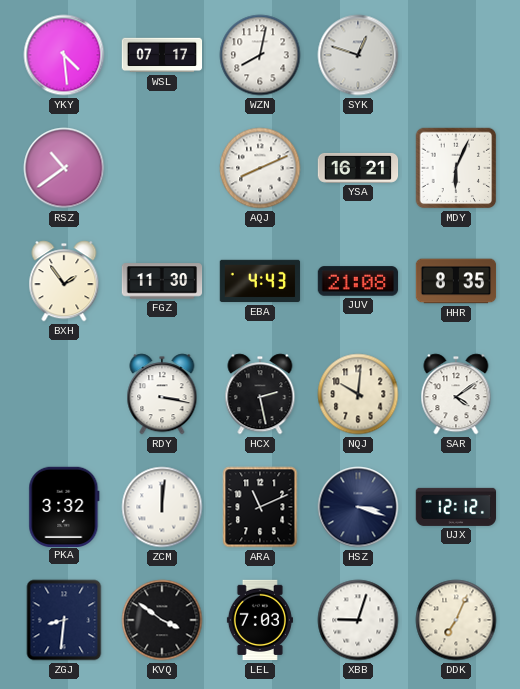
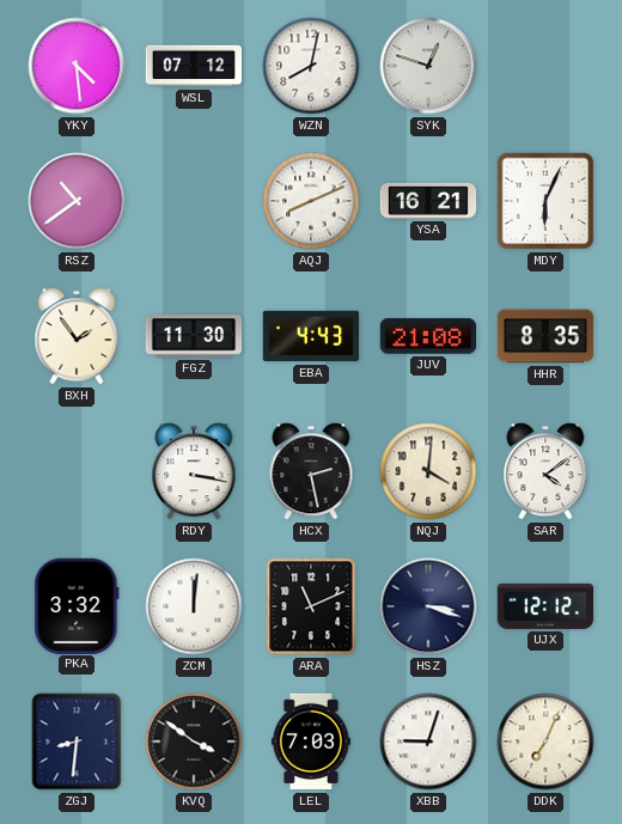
WSL: 07:17 -> 07:12 (194, 66)
NQJ: 10:01 -> 4:01 (428, 471)
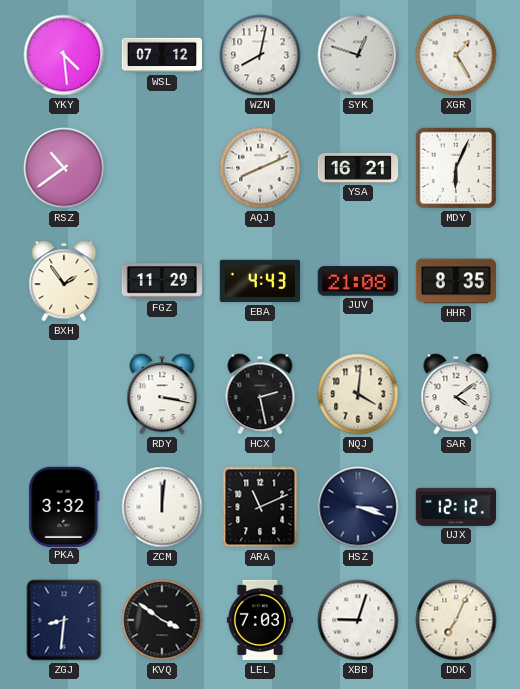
XGR: none -> 1:25 (456, 55)
FGZ: 11:30 -> 11:29 (162, 281)
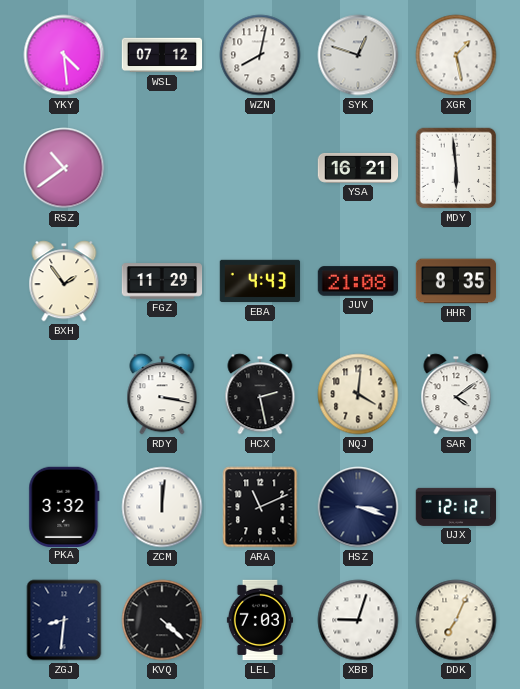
XGR: 1:25 -> 1:28 (456, 55)
AQJ: 8:11 -> none (260, 168)
MDY: 6:04 -> 5:59 (456, 168)
KVQ: 3:51 -> 4:22 (162, 620)
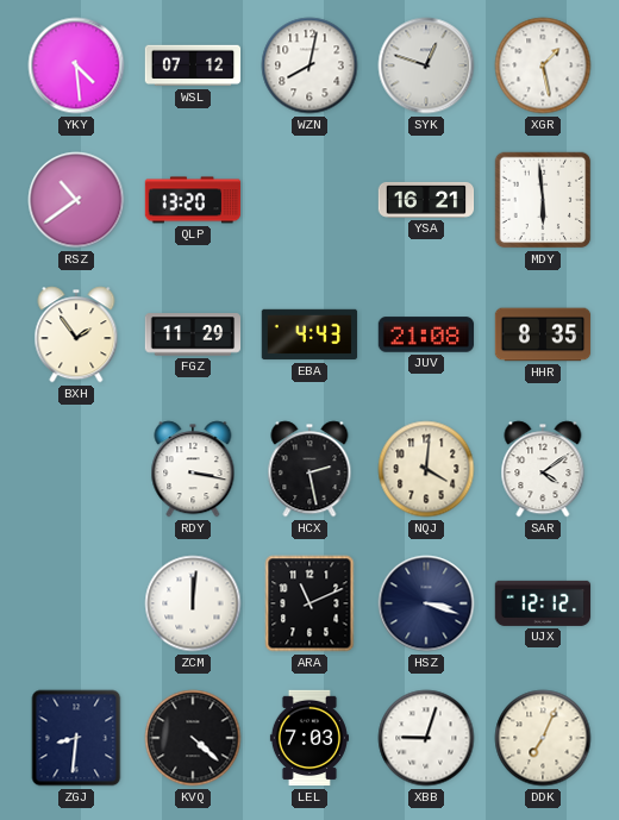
QLP: none -> 13:20 (193, 200)
PKA: 3:32 -> none (64, 506)
